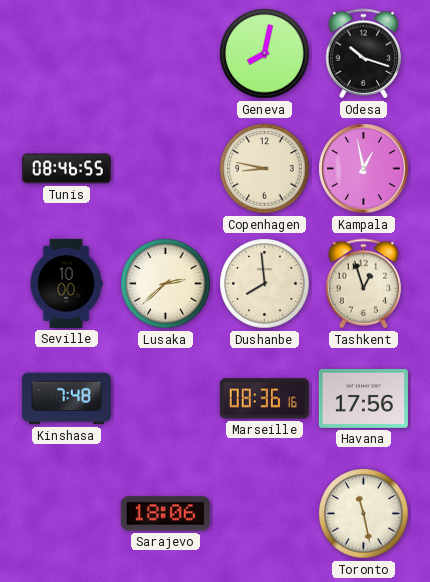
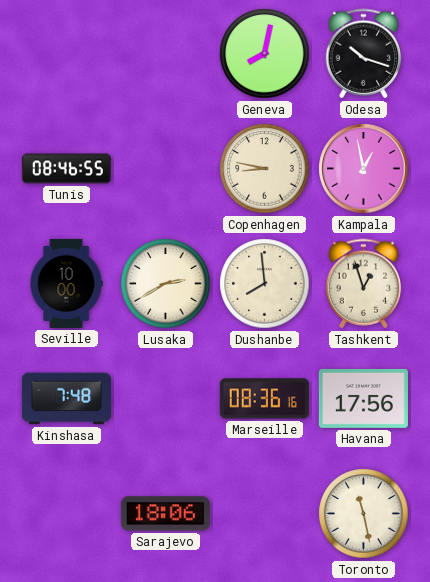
Lusaka: 2:38 -> 2:40 (166, 284)
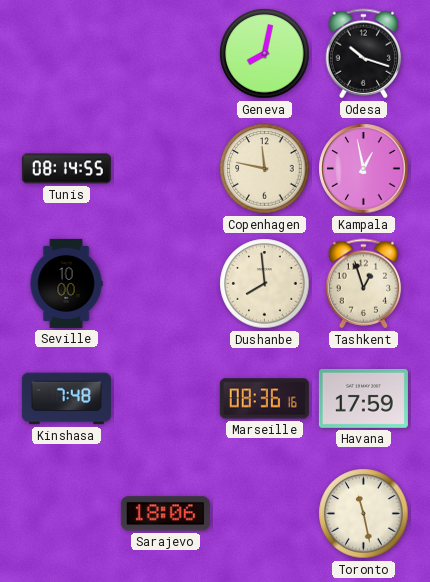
Tunis: 08:46 -> 08:14 (66, 169)
Copenhagen: 8:47 -> 11:47 (265, 169)
Lusaka: 2:40 -> none (166, 284)
Havana: 17:56 -> 17:59 (363, 398)
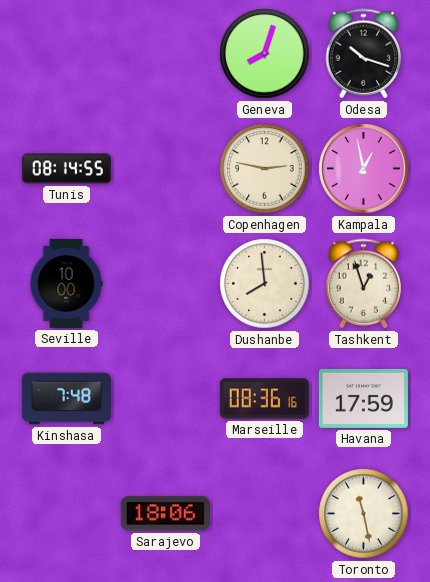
Geneva: 8:02 -> 8:03 (265, 54)
Copenhagen: 11:47 -> 2:47 (265, 169)
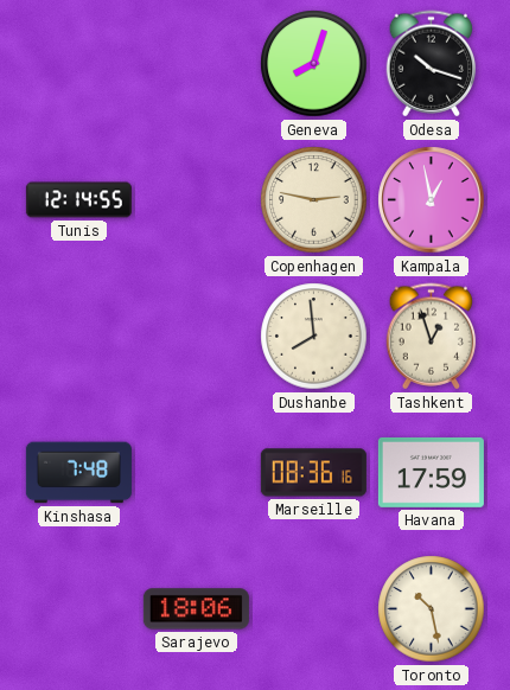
Tunis: 08:14 -> 12:14 (78, 200)
Seville: 10:00 -> none (66, 283)
Toronto: 11:28 -> 10:28 (432, 609)
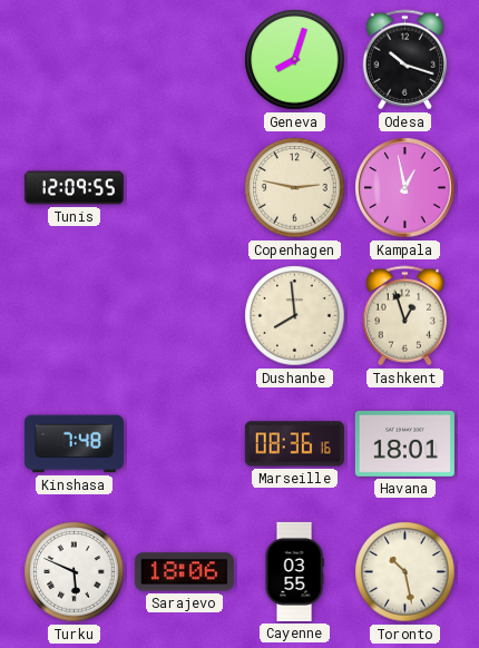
Tunis: 12:14 -> 12:09 (74, 188)
Havana: 17:59 -> 18:01 (404, 443)
Turku: none -> 5:49 (75, 572)
Cayenne: none -> 03:55 (294, 571)
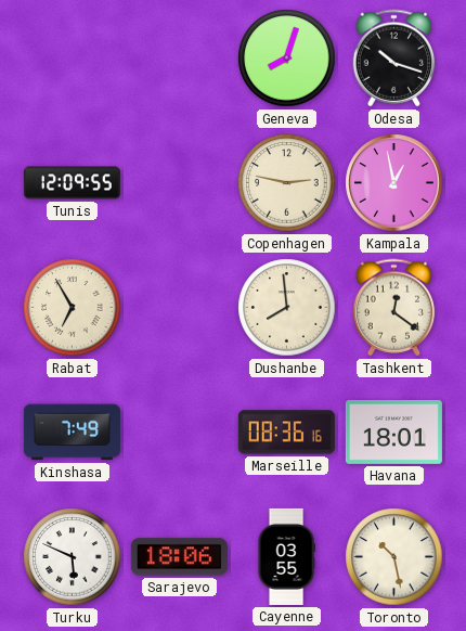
Rabat: none -> 6:55 (73, 308)
Tashkent: 12:57 -> 12:21 (394, 308)
Kinshasa: 7:48 -> 7:49 (72, 433)
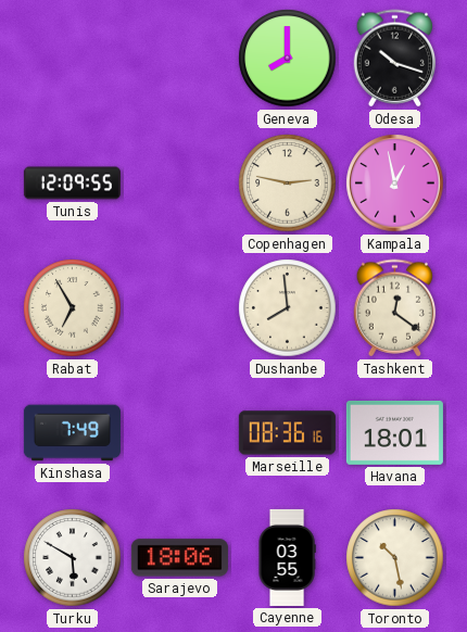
Geneva: 8:03 -> 8:00 (288, 59)
Turku: 5:49 -> 5:50 (73, 558)
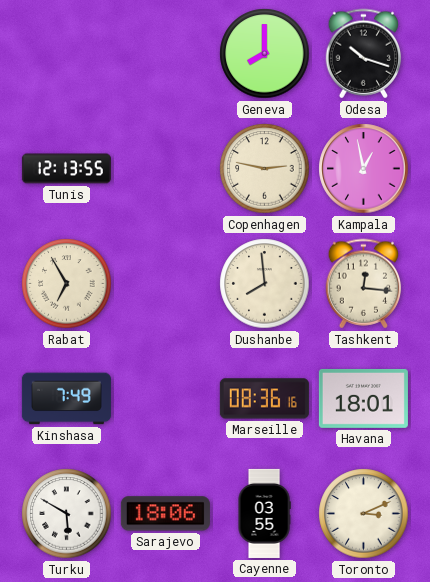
Tunis: 12:09 -> 12:13 (66, 169)
Tashkent: 12:21 -> 12:16 (364, 284)
Toronto: 10:28 -> 3:11 (364, 514)
